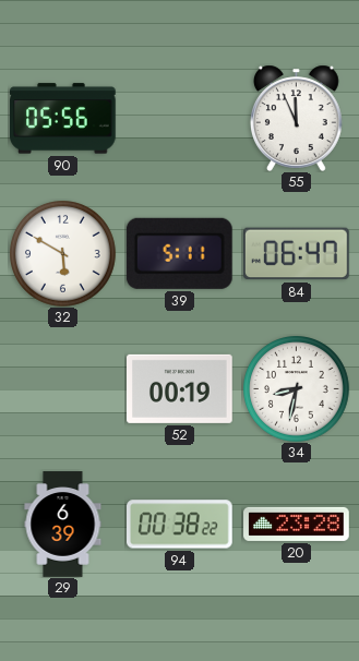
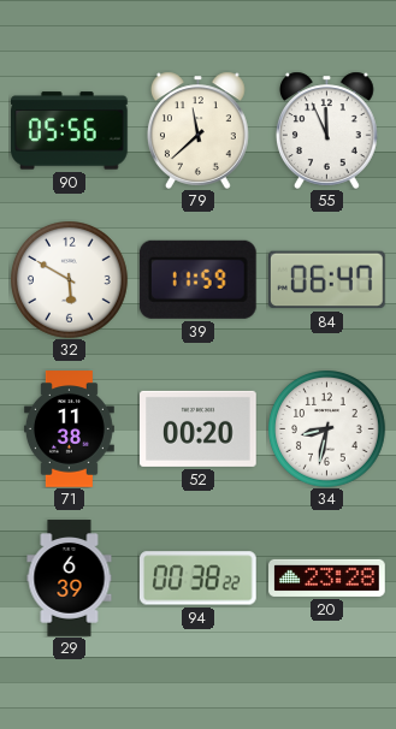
79: none -> 11:38 (197, 130)
39: 5:11 -> 11:59 (197, 279)
71: none -> 11:38 (69, 429)
52: 00:19 -> 00:20 (199, 428)
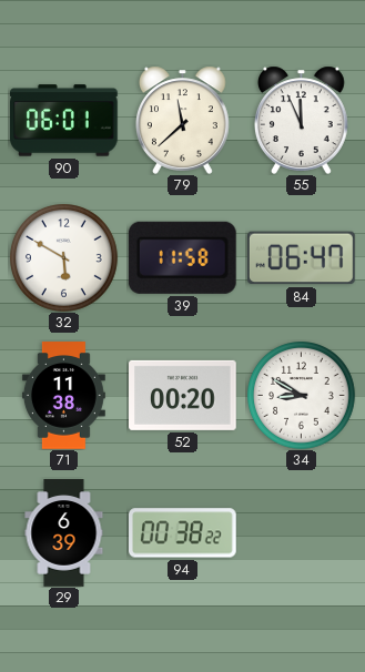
90: 05:56 -> 06:01 (64, 121)
39: 11:59 -> 11:58 (182, 257)
34: 8:32 -> 8:50 (302, 396)
20: 23:28 -> none (327, 577)
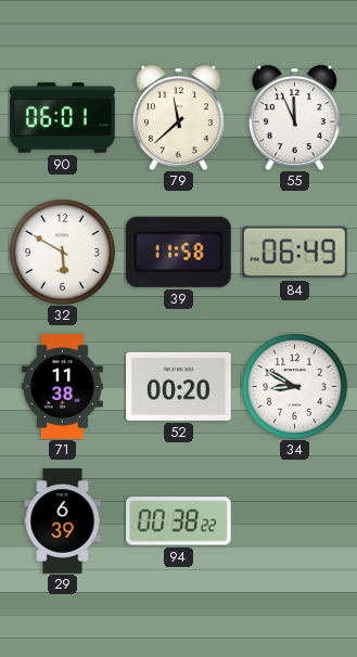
84: 06:47 -> 06:49 (294, 253)
